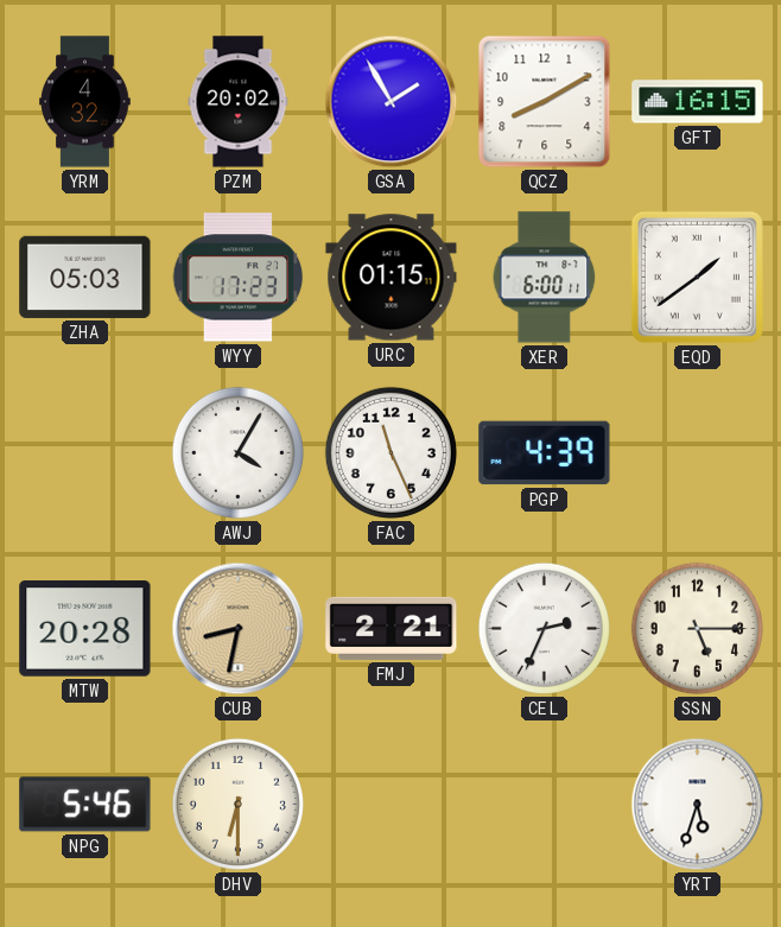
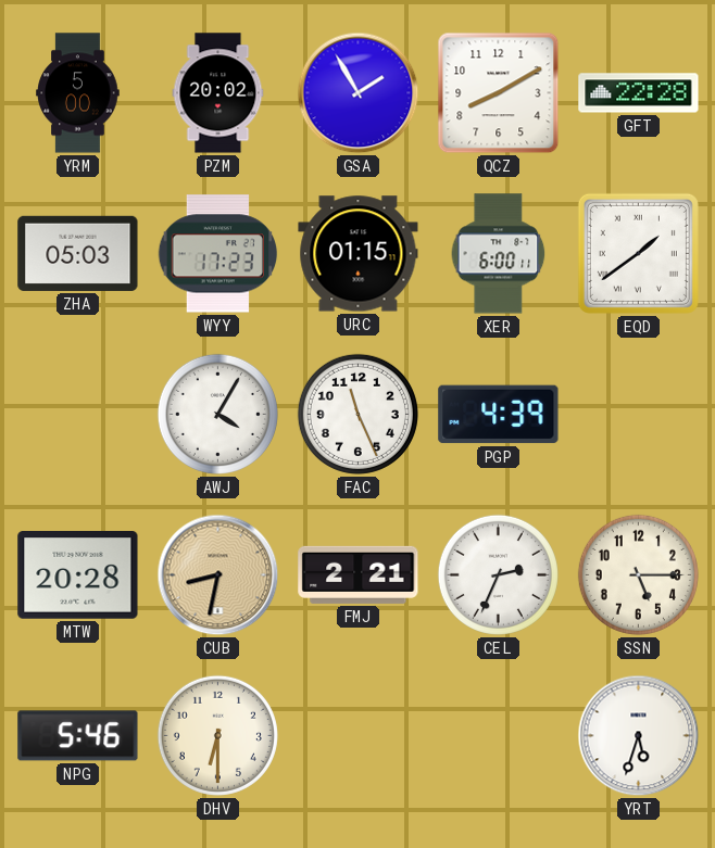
YRM: 4:32 -> 5:00 (78, 93)
GFT: 16:15 -> 22:28 (639, 93)
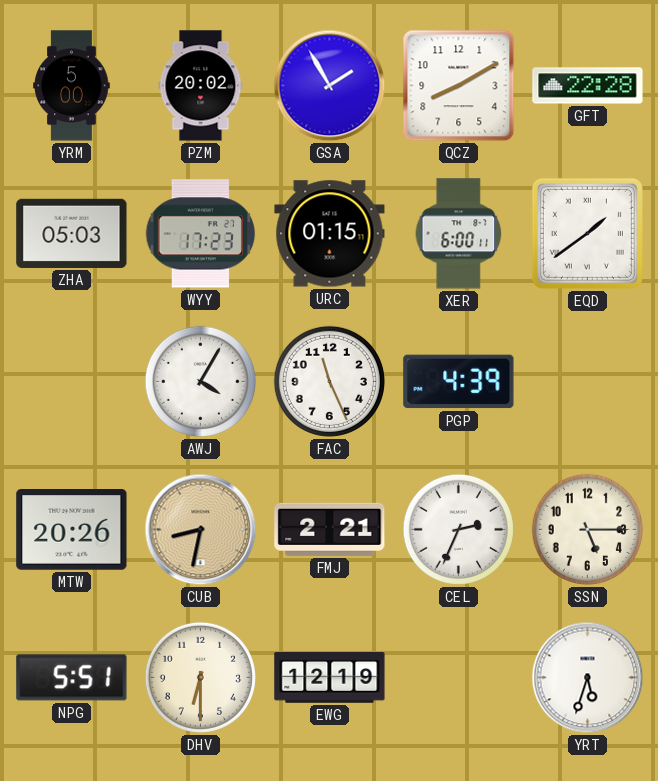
MTW: 20:28 -> 20:26 (72, 530)
NPG: 5:46 -> 5:51 (72, 678)
EWG: none -> 12:19 (330, 678)
